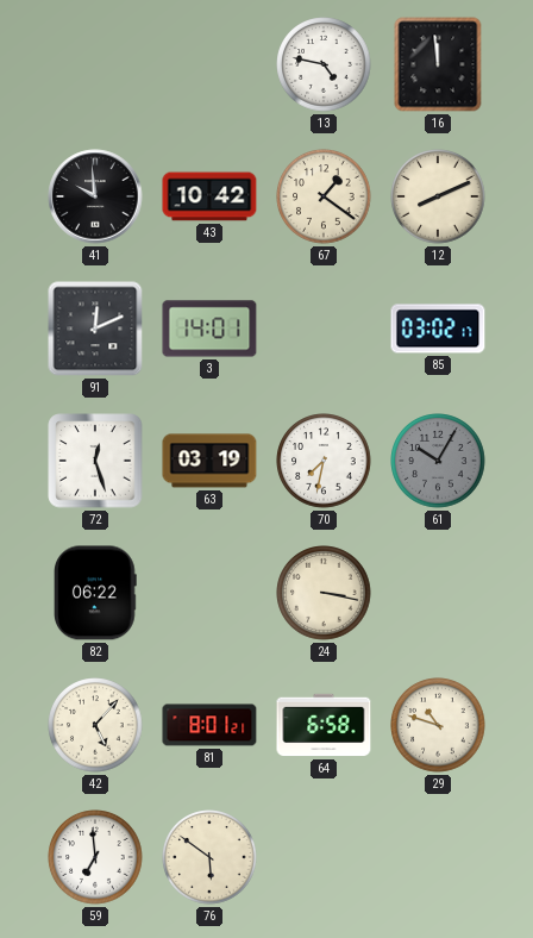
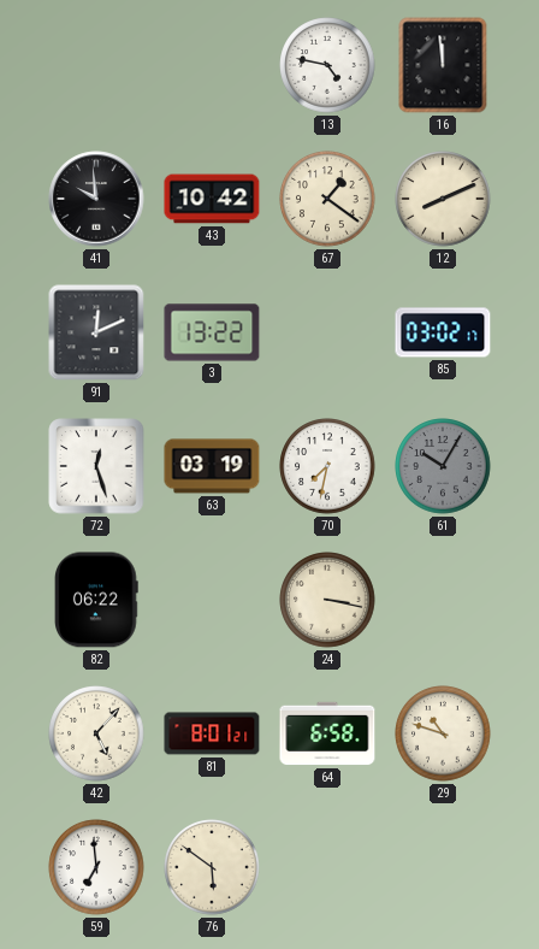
3: 14:01 -> 13:22 (212, 332)
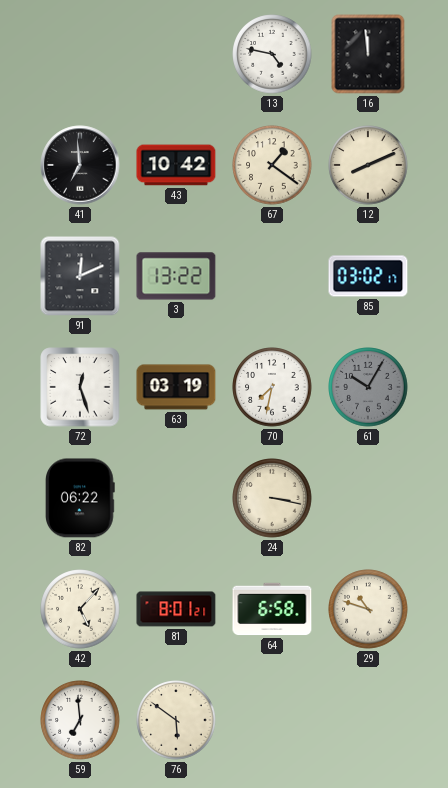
41: 9:59 -> 6:59 (80, 165)
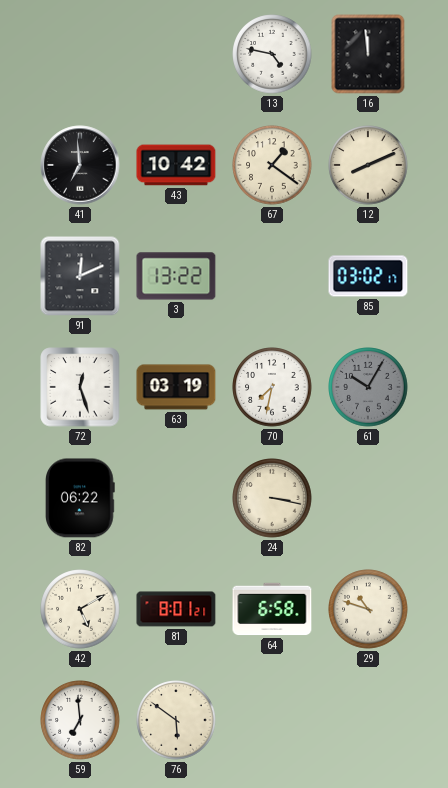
42: 5:07 -> 5:10 (80, 609)
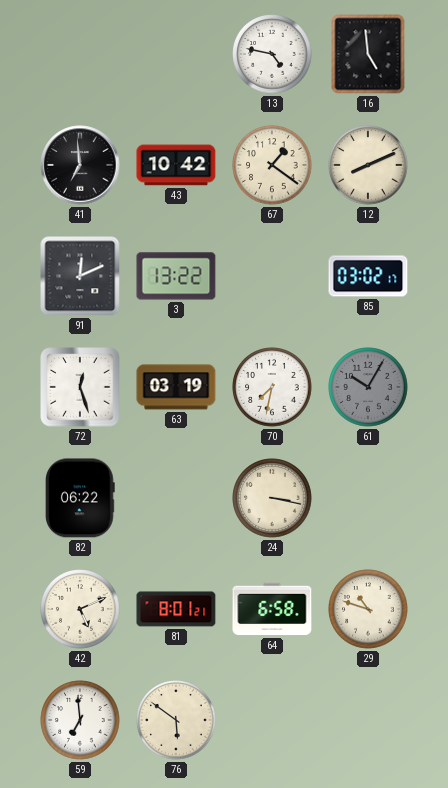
16: 11:59 -> 4:59 (368, 54)
42: 5:10 -> 5:11 (80, 609)
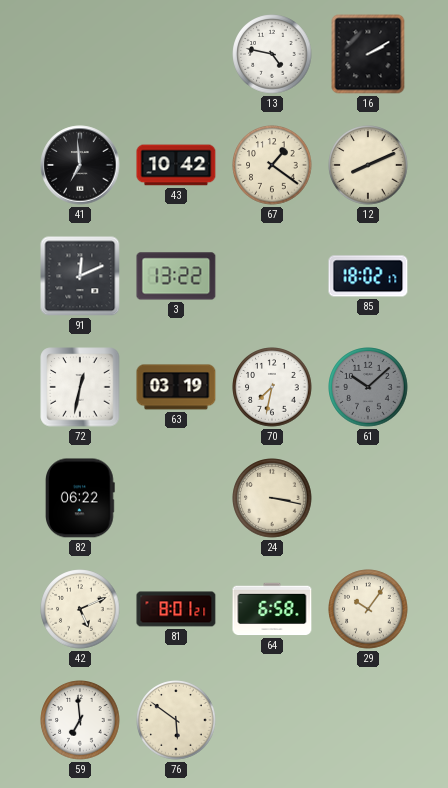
16: 4:59 -> 2:10 (368, 54)
85: 03:02 -> 18:02 (368, 276)
72: 12:27 -> 12:32 (80, 387)
61: 10:05 -> 10:08 (368, 387)
29: 10:48 -> 10:06 (368, 609)
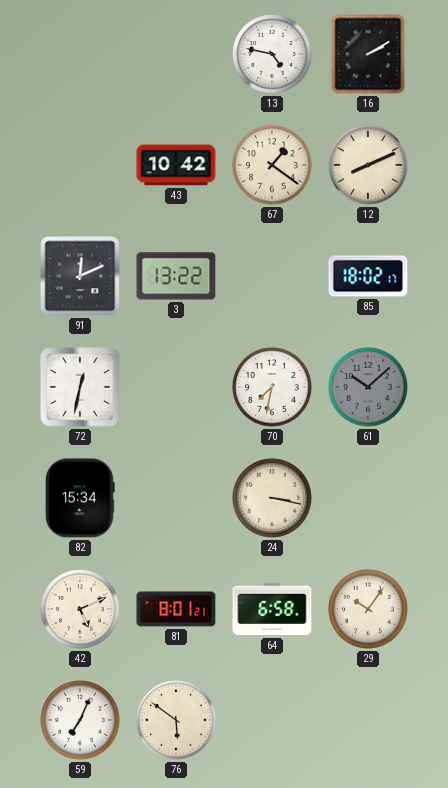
41: 6:59 -> none (80, 165)
63: 03:19 -> none (176, 387)
82: 06:22 -> 15:34 (81, 498)
59: 6:59 -> 7:04 (80, 720)
